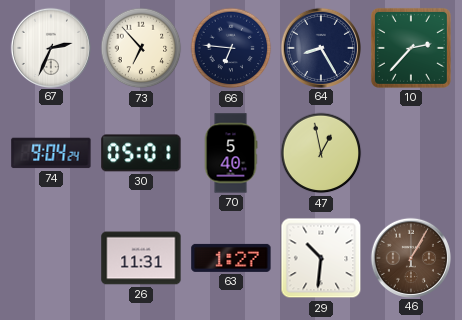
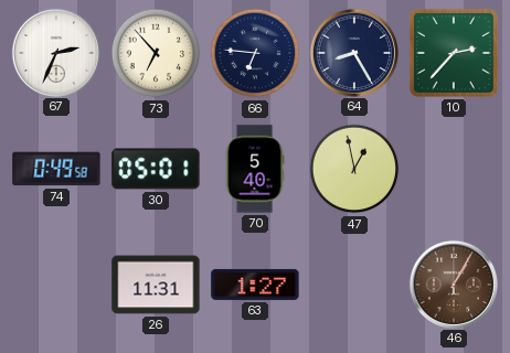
74: 9:04 -> 0:49 (56, 169)
29: 10:31 -> none (321, 258)
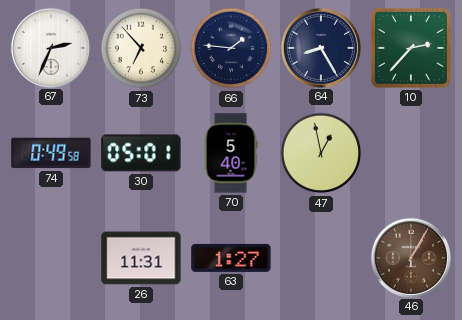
66: 6:46 -> 1:46 (231, 48)
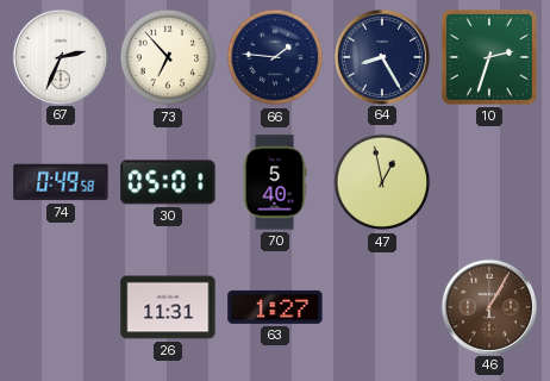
10: 2:37 -> 2:33 (489, 57)
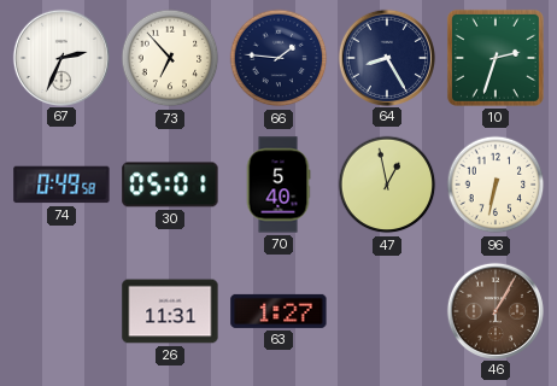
96: none -> 6:32 (496, 185)
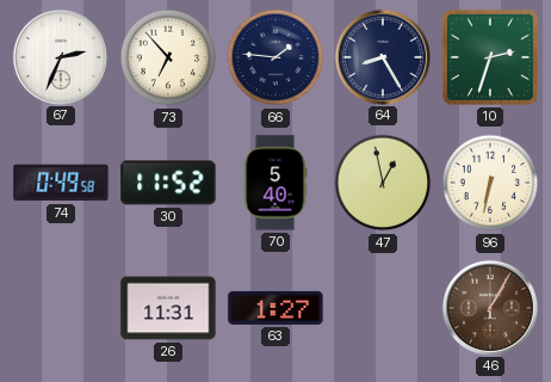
30: 05:01 -> 11:52 (168, 183)
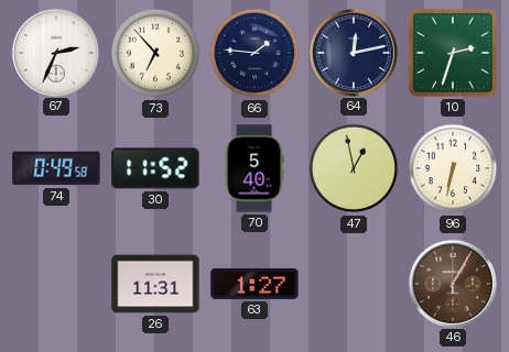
64: 8:25 -> 12:13 (353, 52)
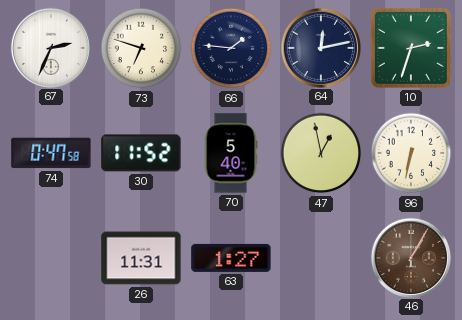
73: 6:53 -> 6:48 (141, 48)
74: 0:49 -> 0:47 (51, 153)
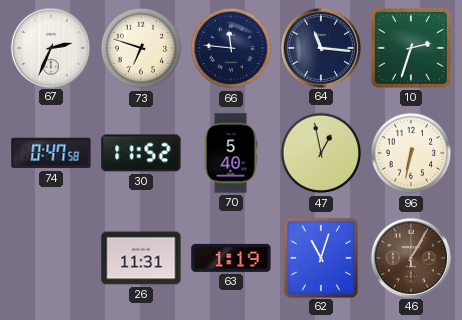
66: 1:46 -> 11:46 (231, 48)
64: 12:13 -> 11:16 (320, 47)
63: 1:27 -> 1:19 (231, 258)
62: none -> 11:03 (320, 257)
